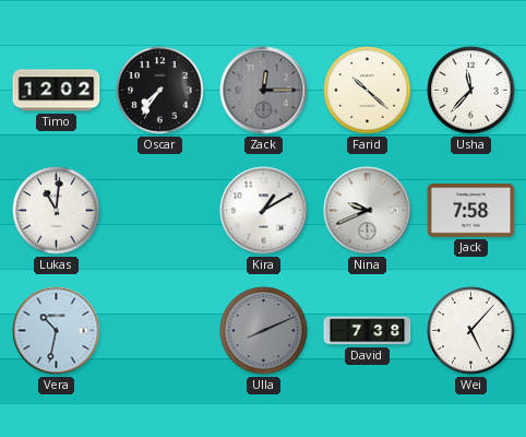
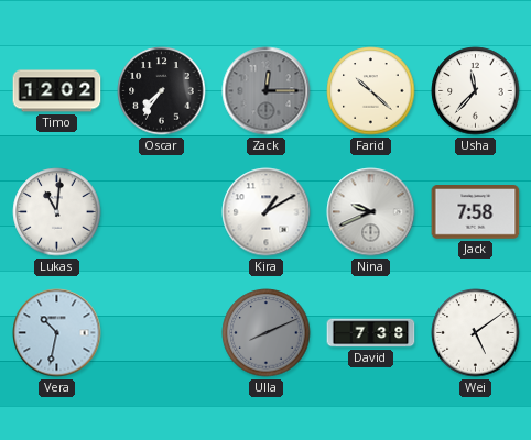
Wei: 5:07 -> 5:09 (476, 333)
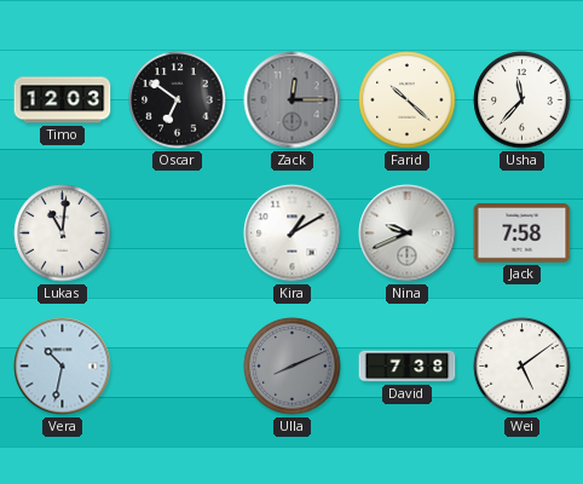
Timo: 12:02 -> 12:03 (63, 100)
Oscar: 7:36 -> 6:51 (178, 100)
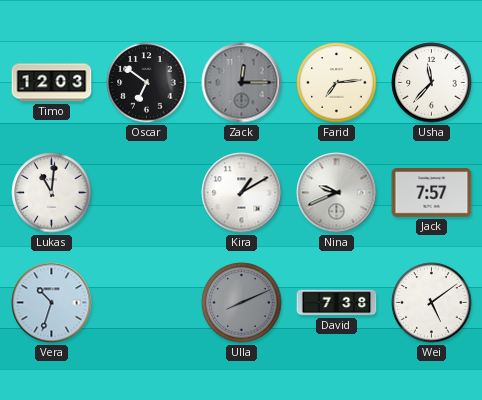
Farid: 10:22 -> 7:14 (337, 83)
Jack: 7:58 -> 7:57 (432, 193)
Vera: 10:32 -> 10:33 (52, 303)
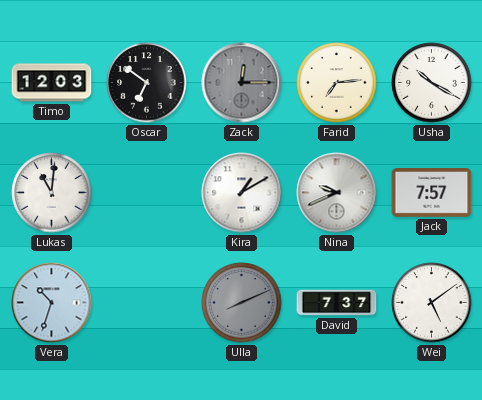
Usha: 11:37 -> 10:20 (432, 83)
David: 7:38 -> 7:37 (337, 303)
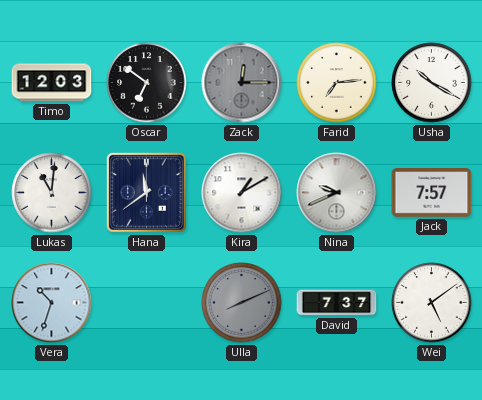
Hana: none -> 11:39 (146, 192)
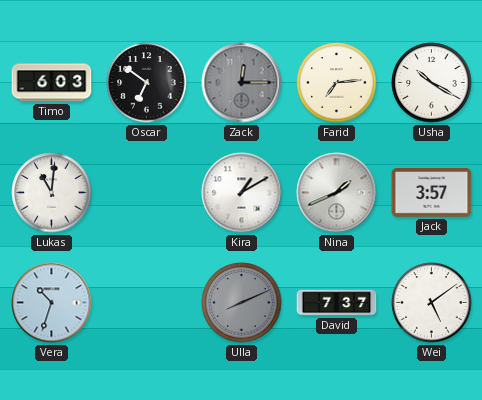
Timo: 12:03 -> 6:03 (52, 83)
Hana: 11:39 -> none (146, 192)
Nina: 9:41 -> 1:41 (337, 193)
Jack: 7:57 -> 3:57 (432, 193)
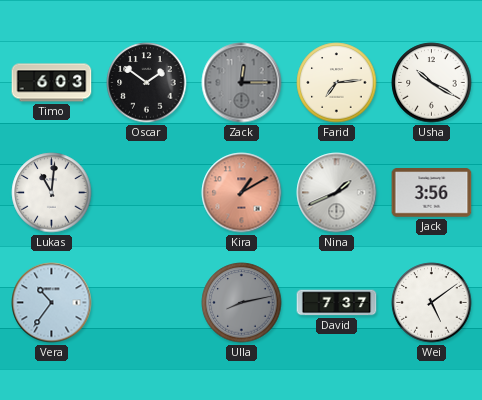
Oscar: 6:51 -> 1:51 (147, 83)
Kira dial: white -> salmon (242, 193)
Jack: 3:57 -> 3:56 (432, 193)
Vera: 10:33 -> 10:36 (52, 303)
Ulla: 8:11 -> 8:13 (242, 303)
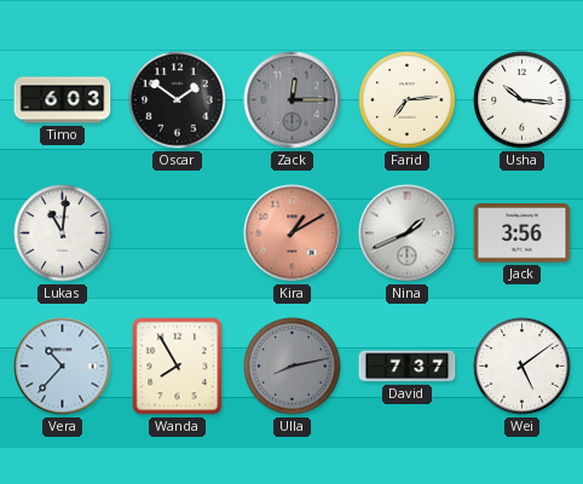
Usha: 10:20 -> 10:16 (523, 100)
Vera: 10:36 -> 10:37 (63, 367)
Wanda: none -> 7:55 (178, 367)
